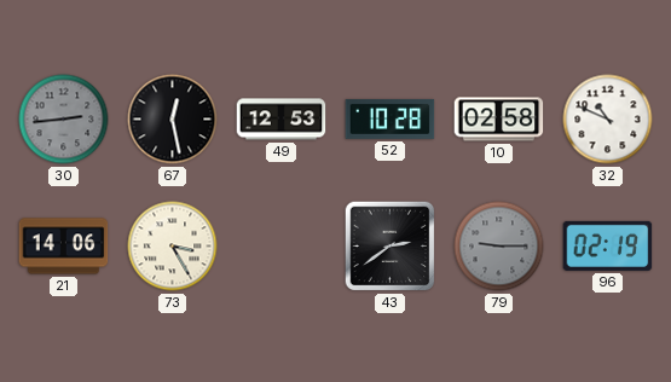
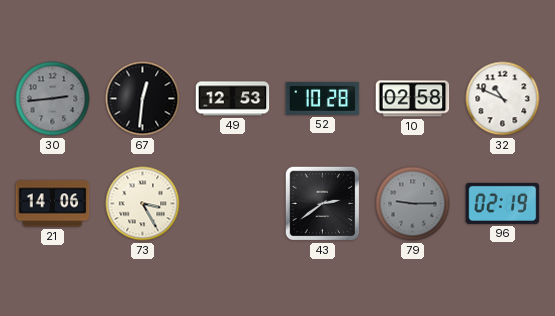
67: 12:28 -> 12:31 (143, 99)
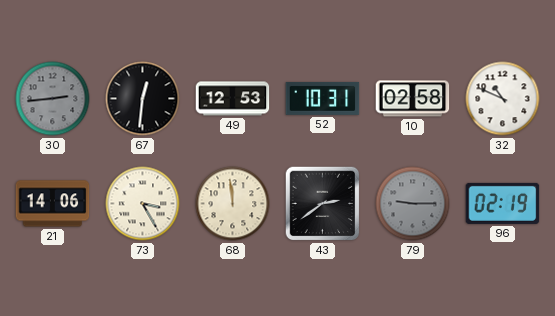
52: 10:28 -> 10:31 (323, 98)
68: none -> 11:59 (233, 204)
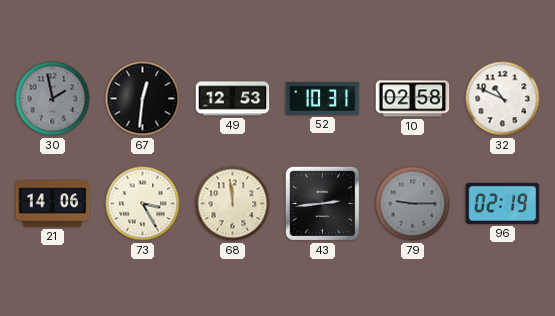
30: 2:44 -> 1:58 (53, 99)
43: 2:39 -> 2:44 (323, 204)
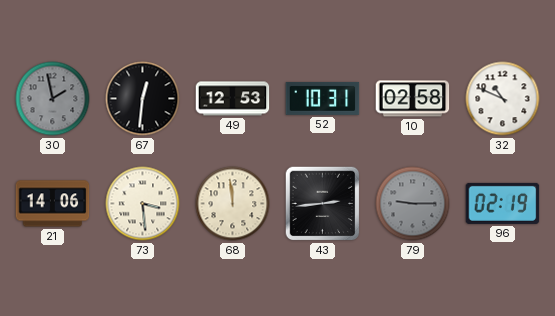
73: 3:25 -> 3:29 (143, 204)
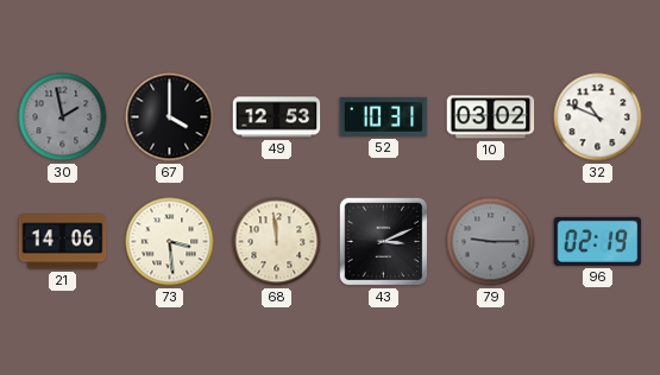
67: 12:31 -> 4:00 (170, 117)
10: 02:58 -> 03:02 (491, 117)
43: 2:44 -> 3:11 (384, 242)
